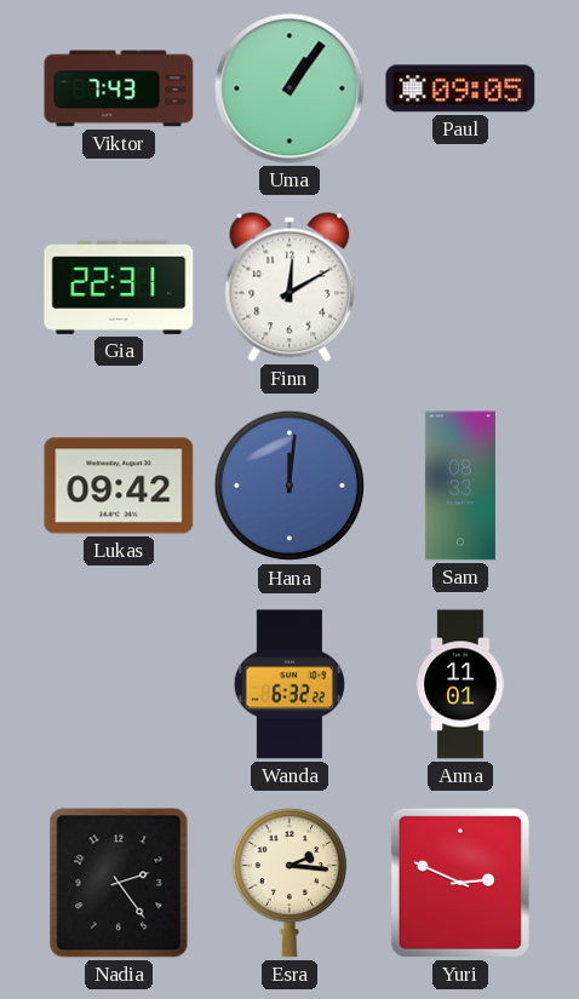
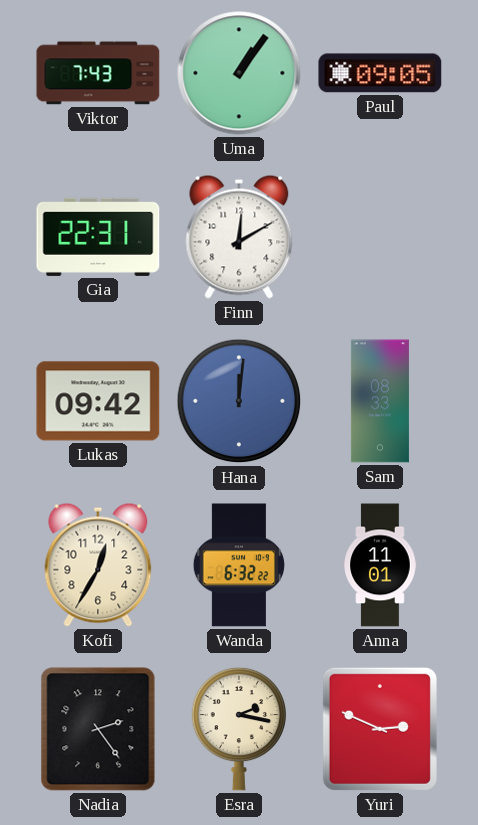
Kofi: none -> 12:35 (98, 565)
Esra: 2:16 -> 2:17 (239, 729)
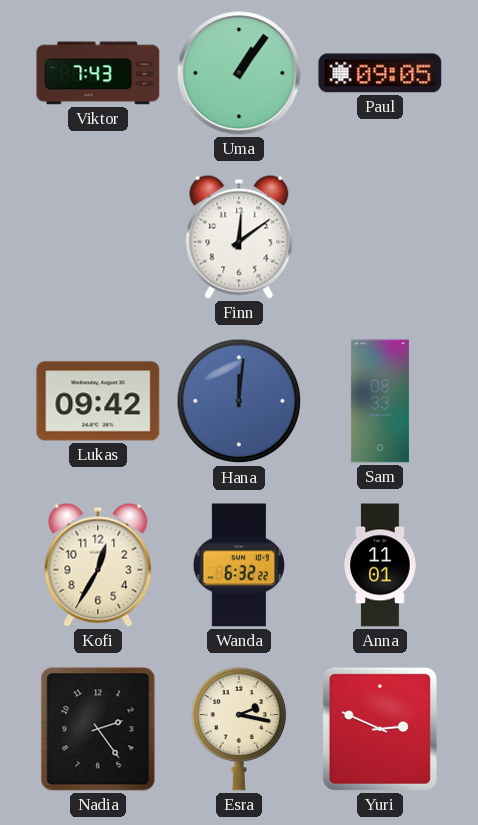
Gia: 22:31 -> none (98, 237)
Finn: 12:10 -> 12:09 (239, 237)
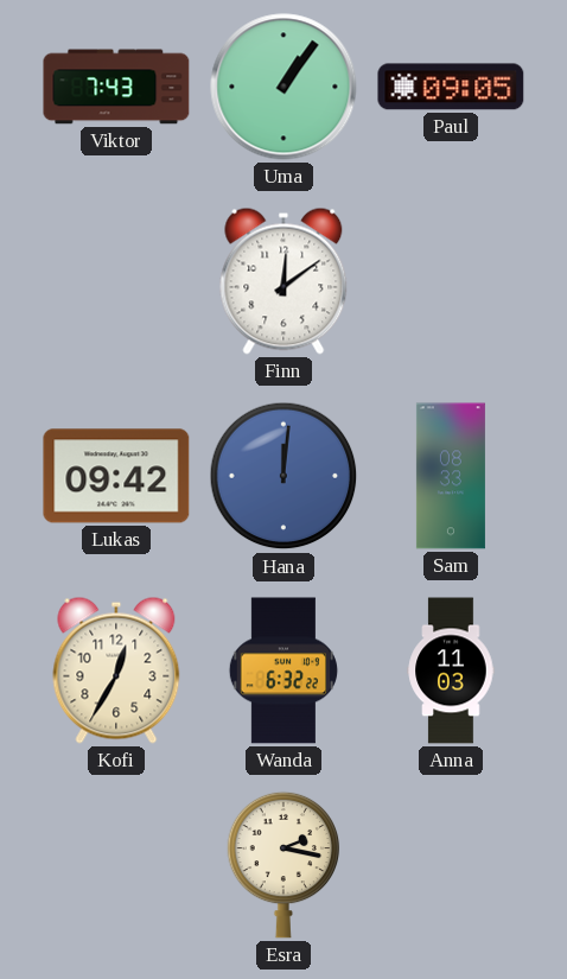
Anna: 11:01 -> 11:03 (451, 670)
Nadia: 2:24 -> none (98, 729)
Yuri: 2:49 -> none (380, 729)
